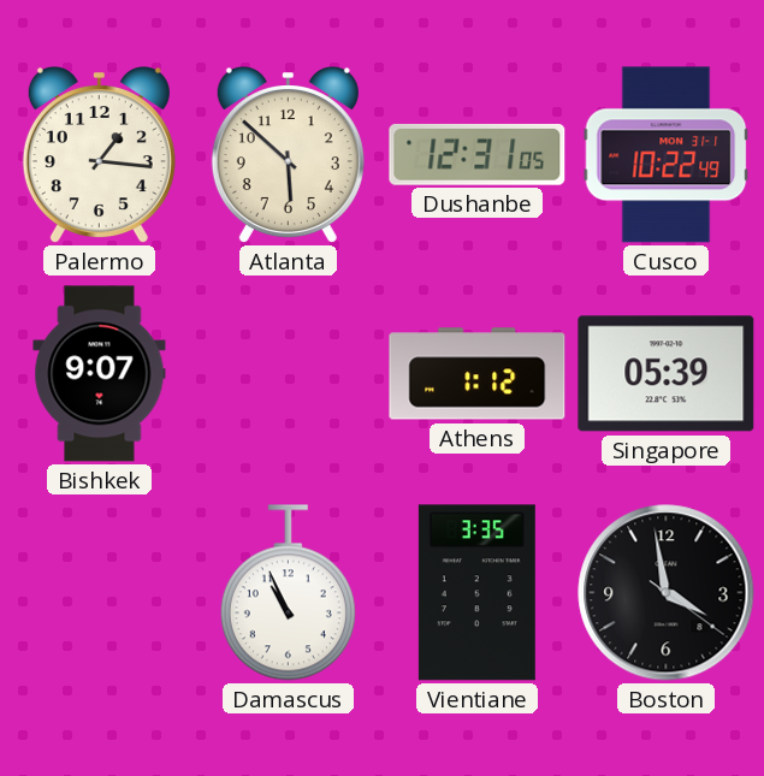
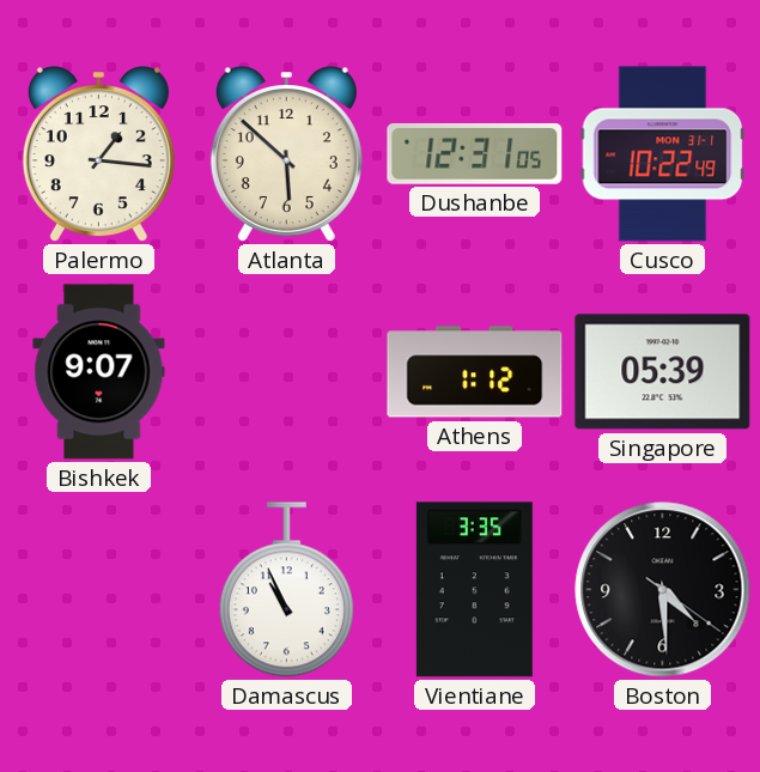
Boston: 3:58 -> 4:29 (663, 590)
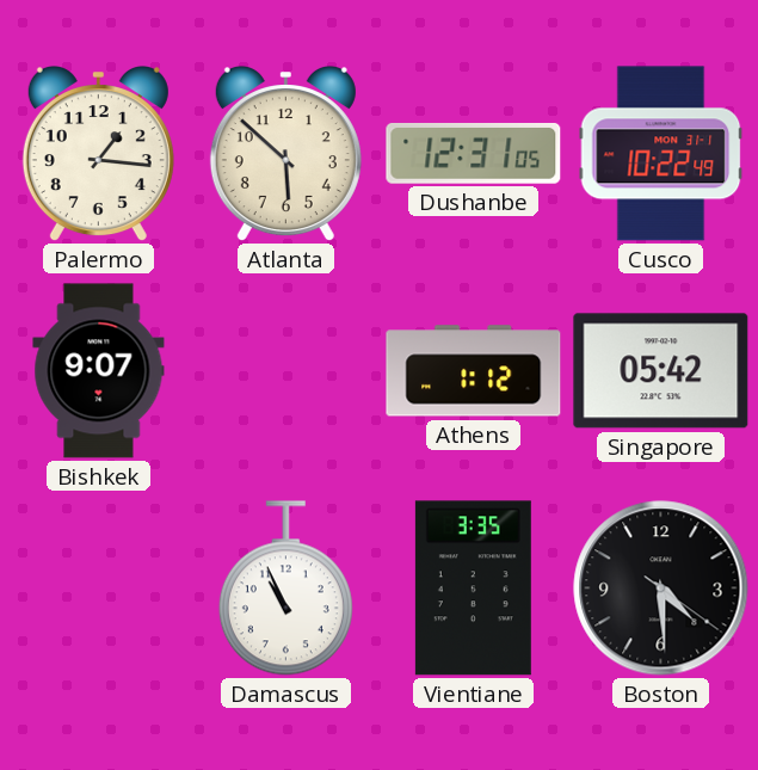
Singapore: 05:39 -> 05:42 (661, 371)
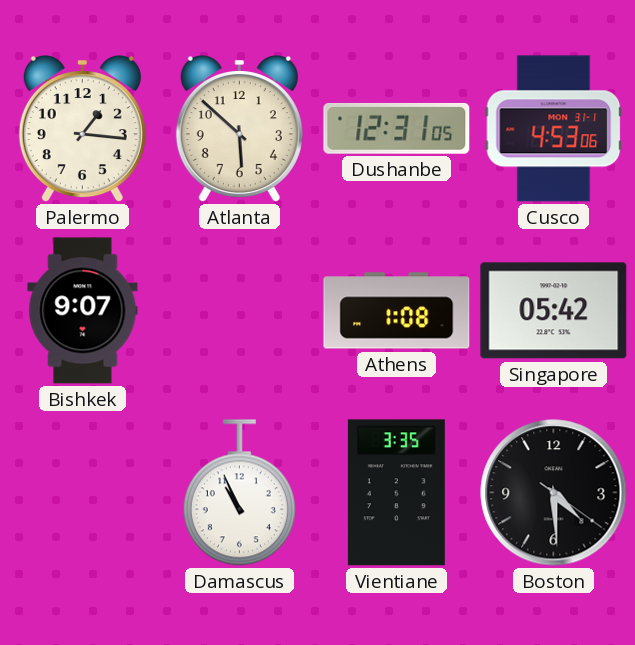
Cusco: 10:22 -> 4:53 (554, 129)
Athens: 1:12 -> 1:08 (397, 311)
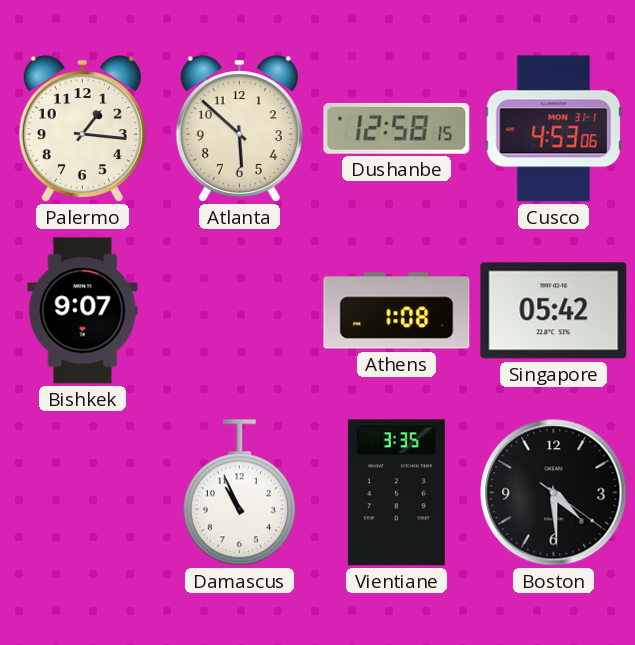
Dushanbe: 12:31 -> 12:58 (397, 128)
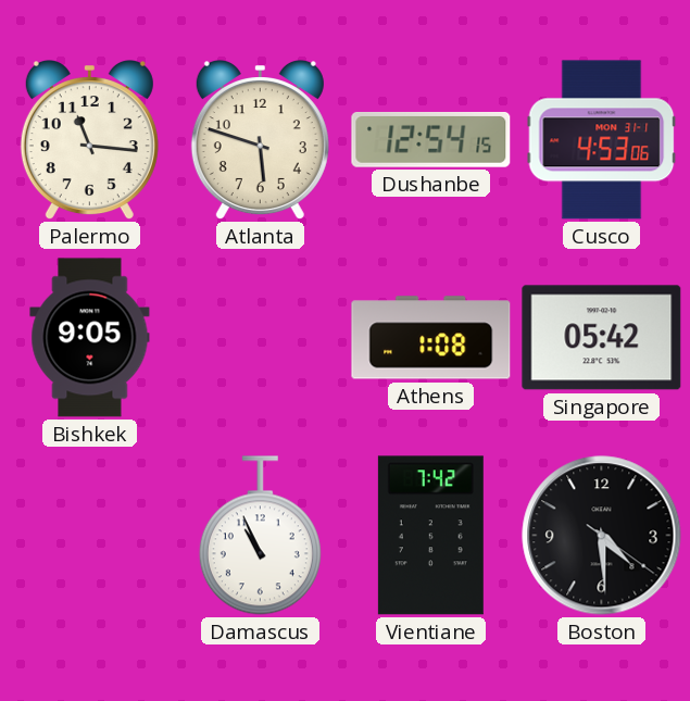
Palermo: 1:16 -> 11:16 (89, 141)
Atlanta: 5:52 -> 5:48 (260, 141)
Dushanbe: 12:58 -> 12:54 (431, 139)
Bishkek: 9:07 -> 9:05 (90, 338)
Vientiane: 3:35 -> 7:42 (430, 536)
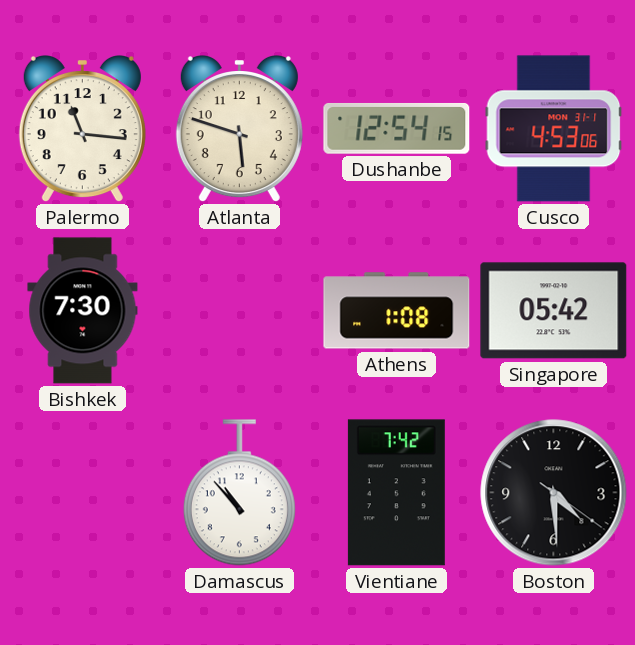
Bishkek: 9:05 -> 7:30 (83, 311)
Damascus: 10:56 -> 10:53 (239, 493)
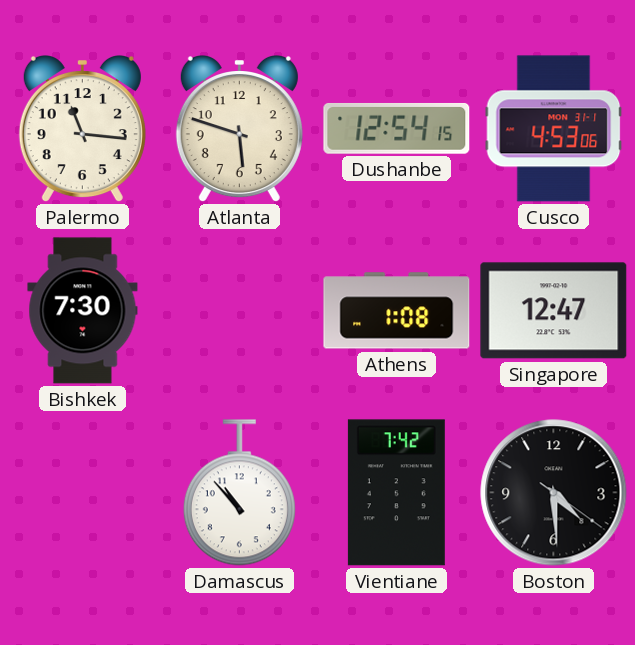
Singapore: 05:42 -> 12:47 (554, 311)
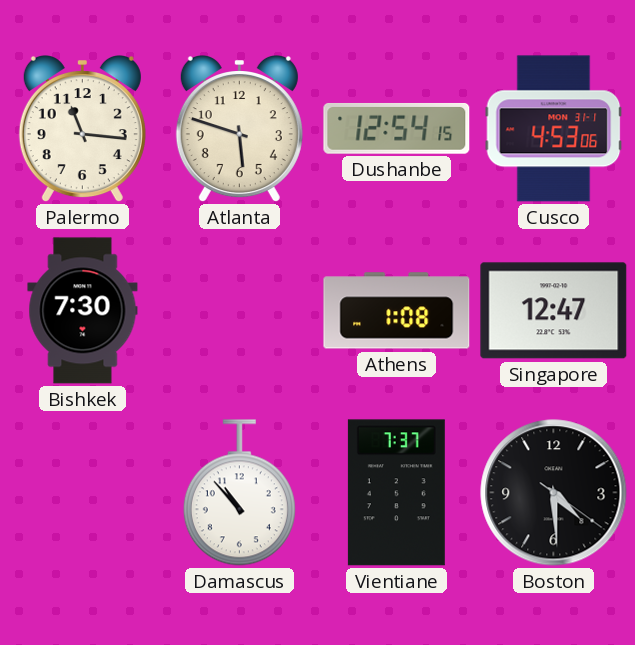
Vientiane: 7:42 -> 7:37 (396, 493)
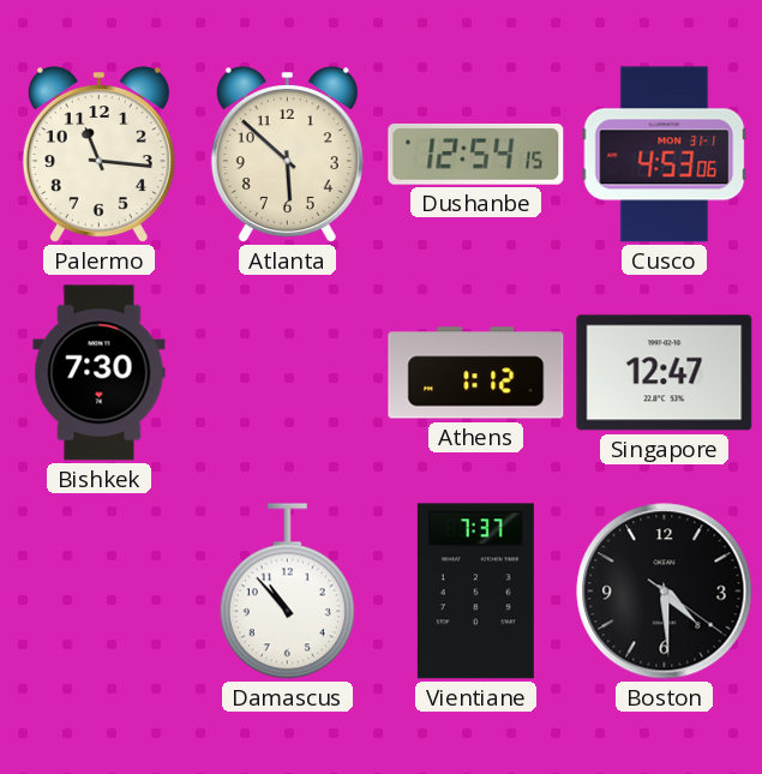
Atlanta: 5:48 -> 5:52 (287, 156)
Athens: 1:08 -> 1:12 (476, 373)
